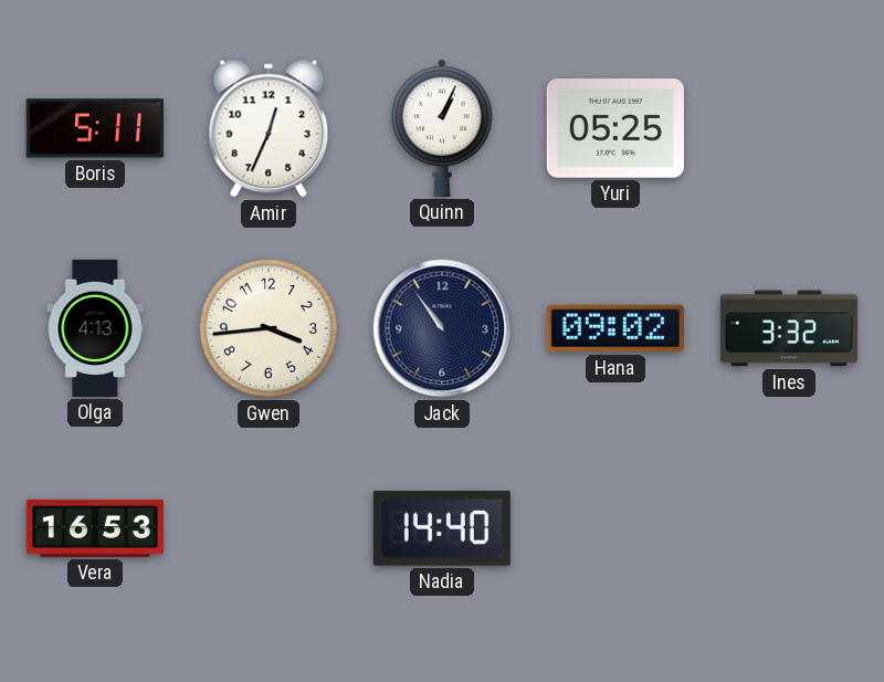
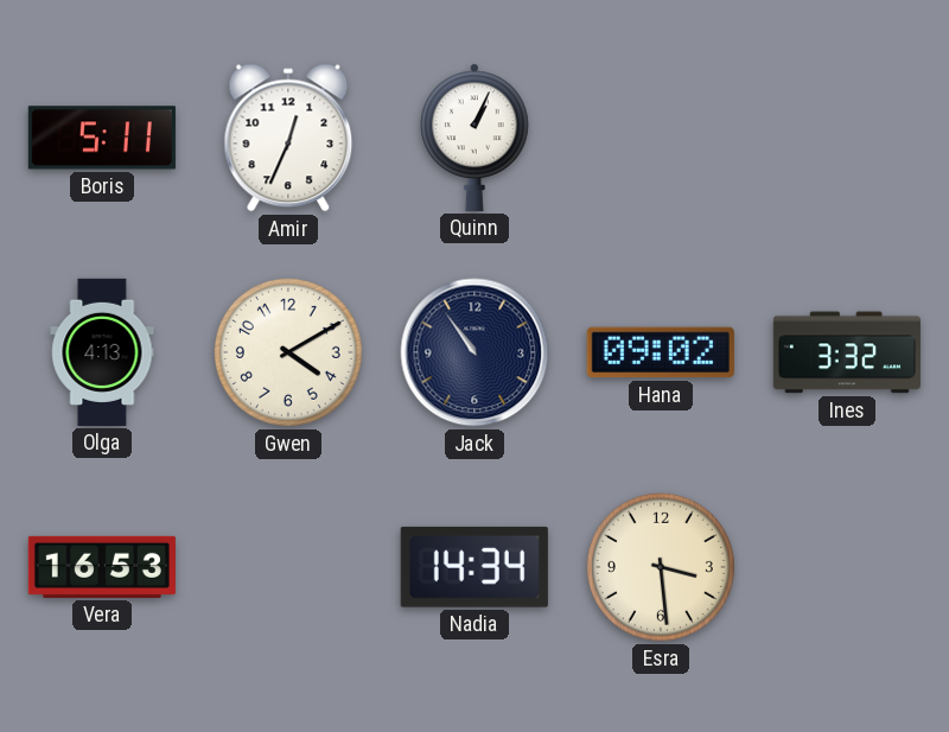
Yuri: 05:25 -> none (615, 129)
Gwen: 3:44 -> 4:10 (288, 352)
Nadia: 14:40 -> 14:34 (474, 567)
Esra: none -> 3:29 (661, 567)
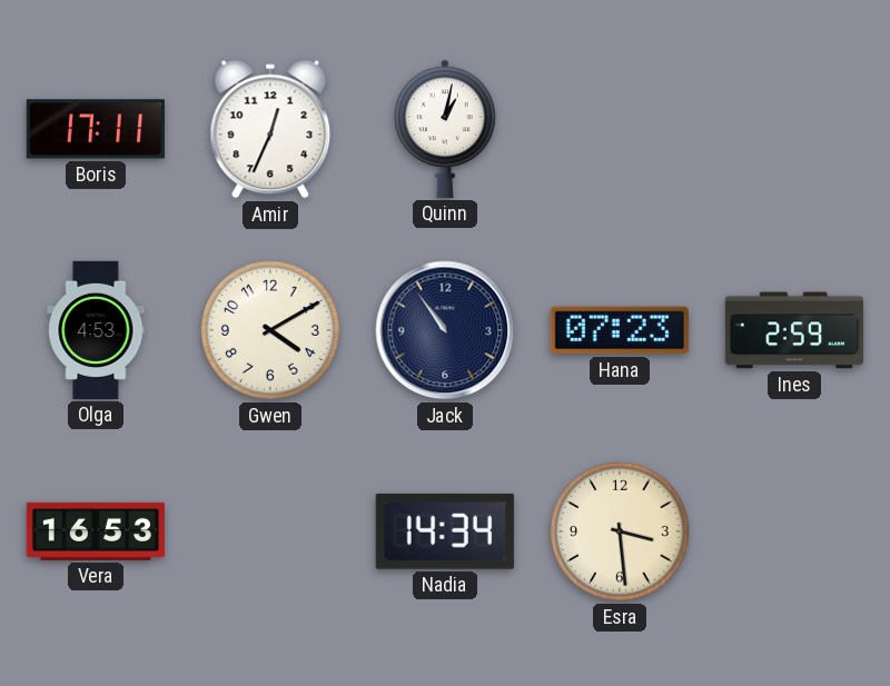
Boris: 5:11 -> 17:11 (96, 129)
Quinn: 1:04 -> 1:02 (446, 129)
Olga: 4:13 -> 4:53 (96, 330)
Hana: 09:02 -> 07:23 (620, 330)
Ines: 3:32 -> 2:59 (794, 330)
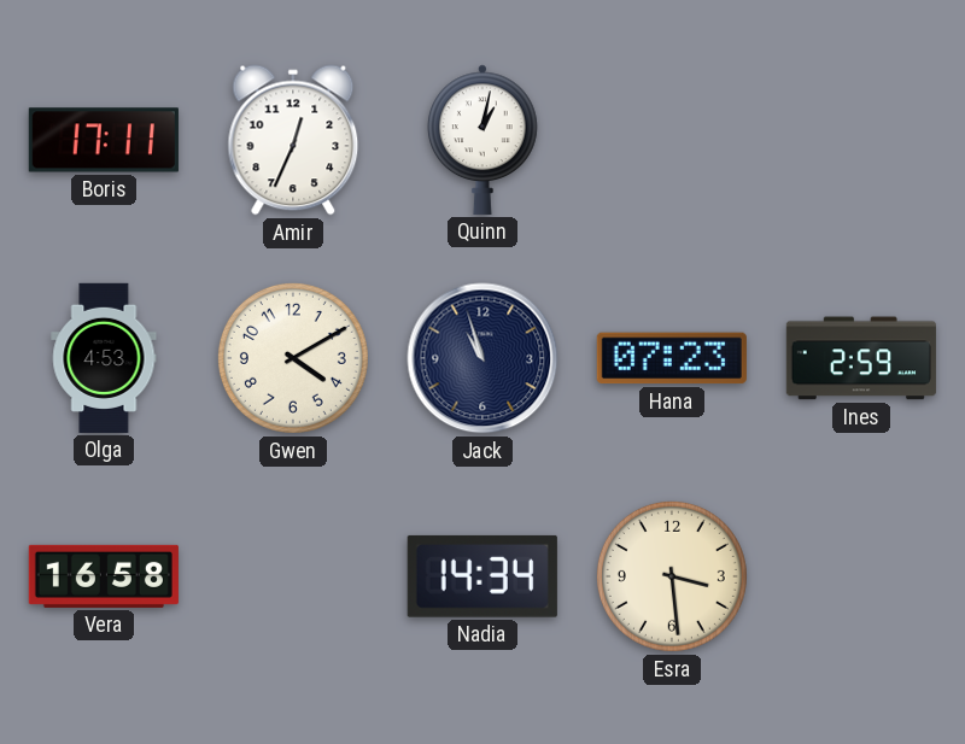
Jack: 10:54 -> 10:57 (482, 358)
Vera: 16:53 -> 16:58 (104, 576)
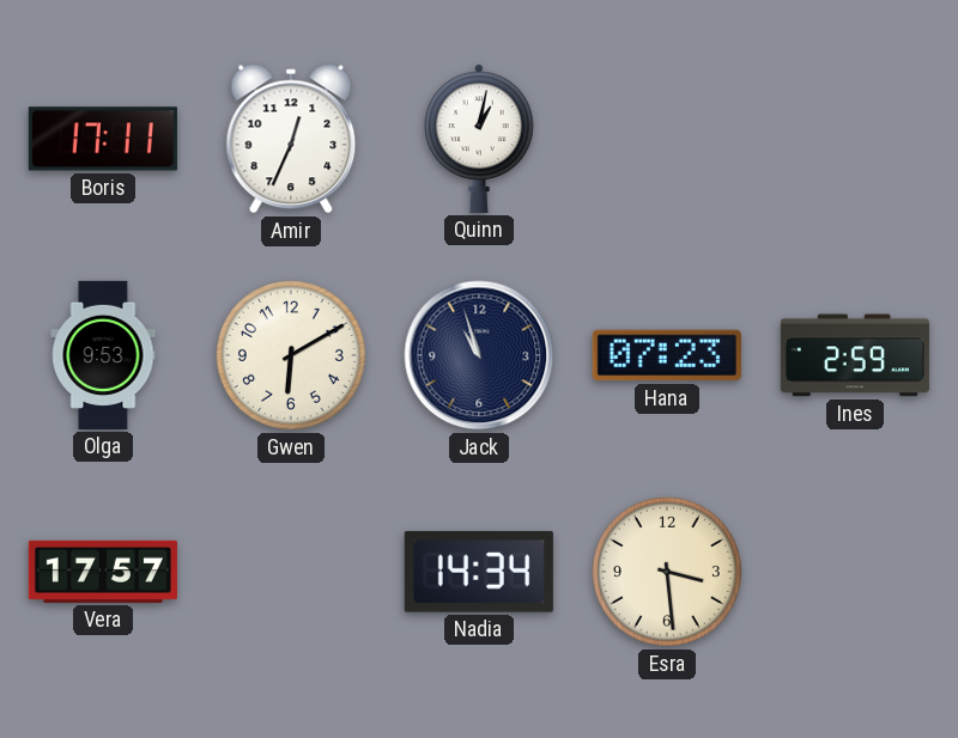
Olga: 4:53 -> 9:53 (103, 355)
Gwen: 4:10 -> 6:10 (291, 355)
Vera: 16:58 -> 17:57 (103, 572)
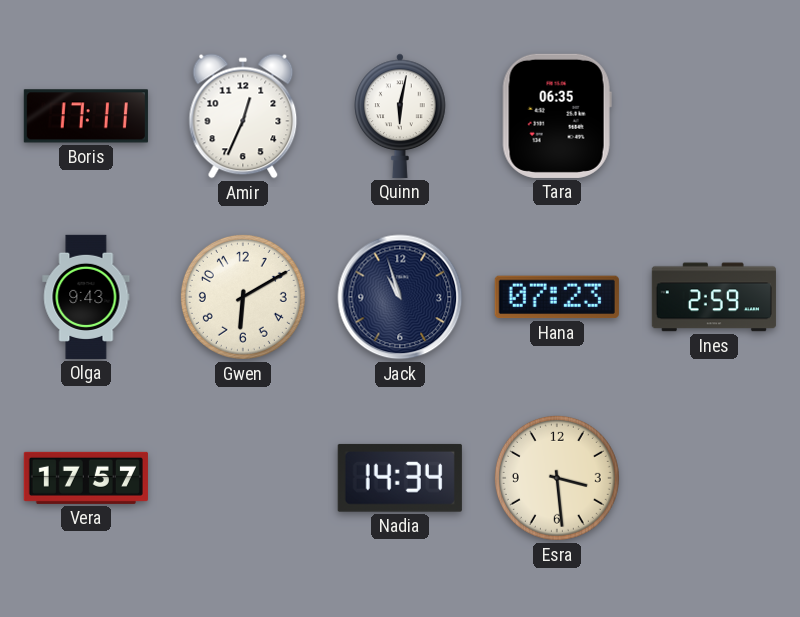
Quinn: 1:02 -> 6:02 (401, 116)
Tara: none -> 06:35 (557, 116)
Olga: 9:53 -> 9:43 (86, 297)
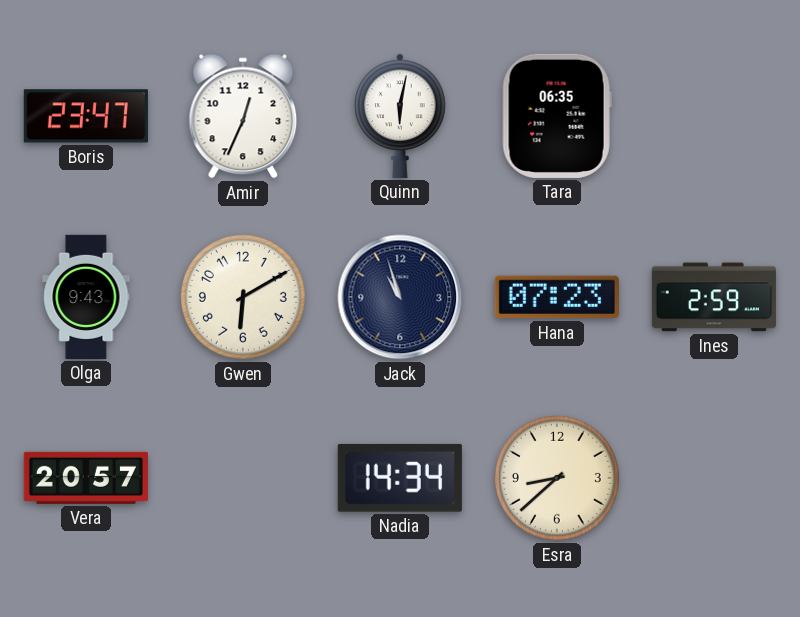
Boris: 17:11 -> 23:47 (86, 116)
Vera: 17:57 -> 20:57 (86, 478)
Esra: 3:29 -> 8:38 (557, 478)
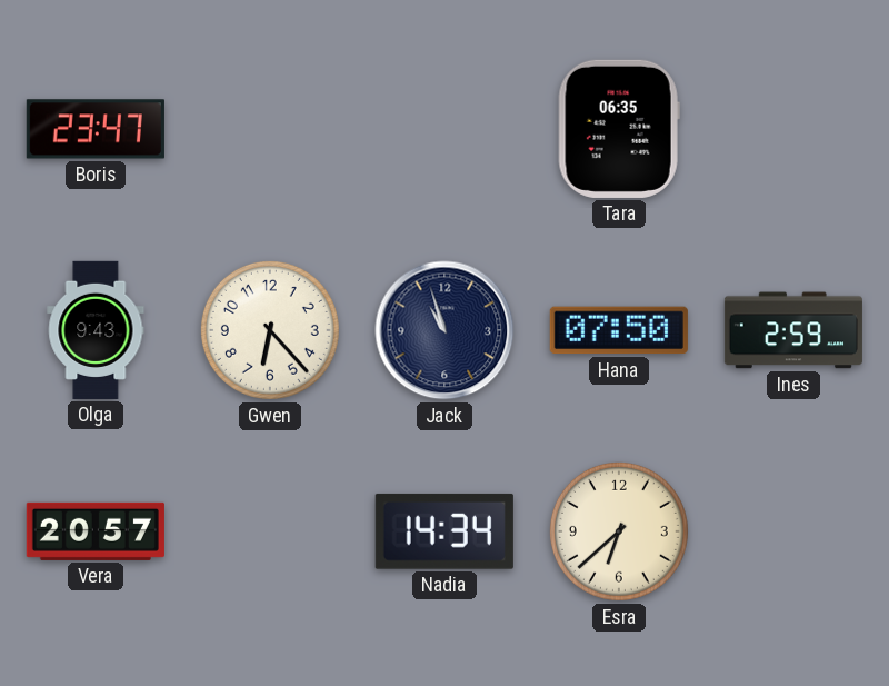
Amir: 12:34 -> none (243, 116)
Quinn: 6:02 -> none (401, 116)
Gwen: 6:10 -> 6:23 (270, 330)
Hana: 07:23 -> 07:50 (619, 330)
Esra: 8:38 -> 6:38 (619, 531)
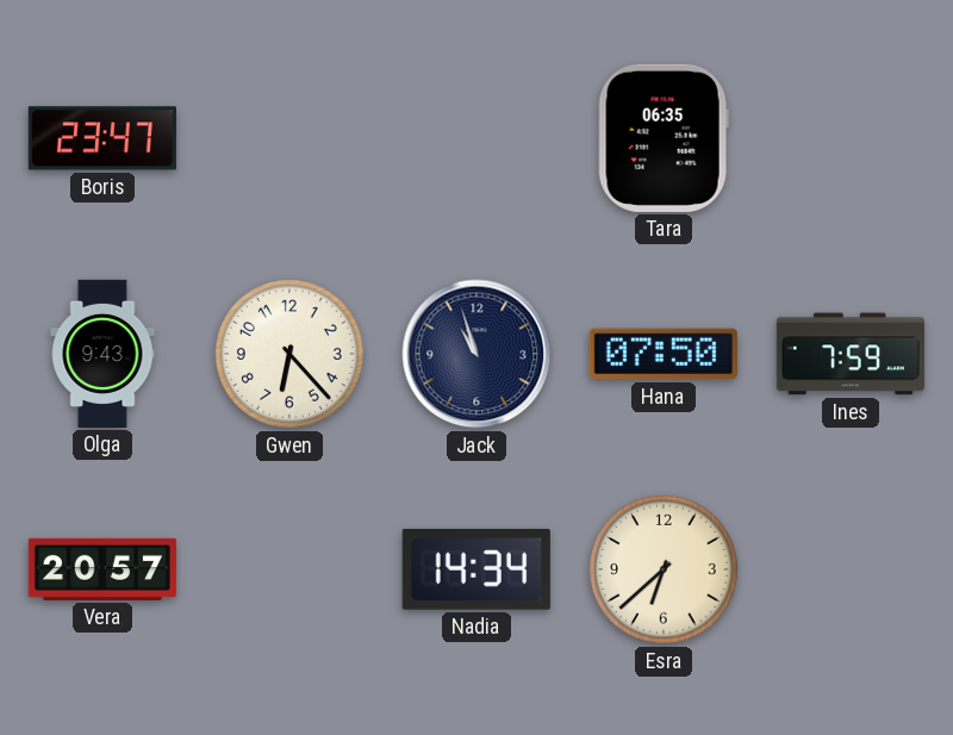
Ines: 2:59 -> 7:59 (851, 354)
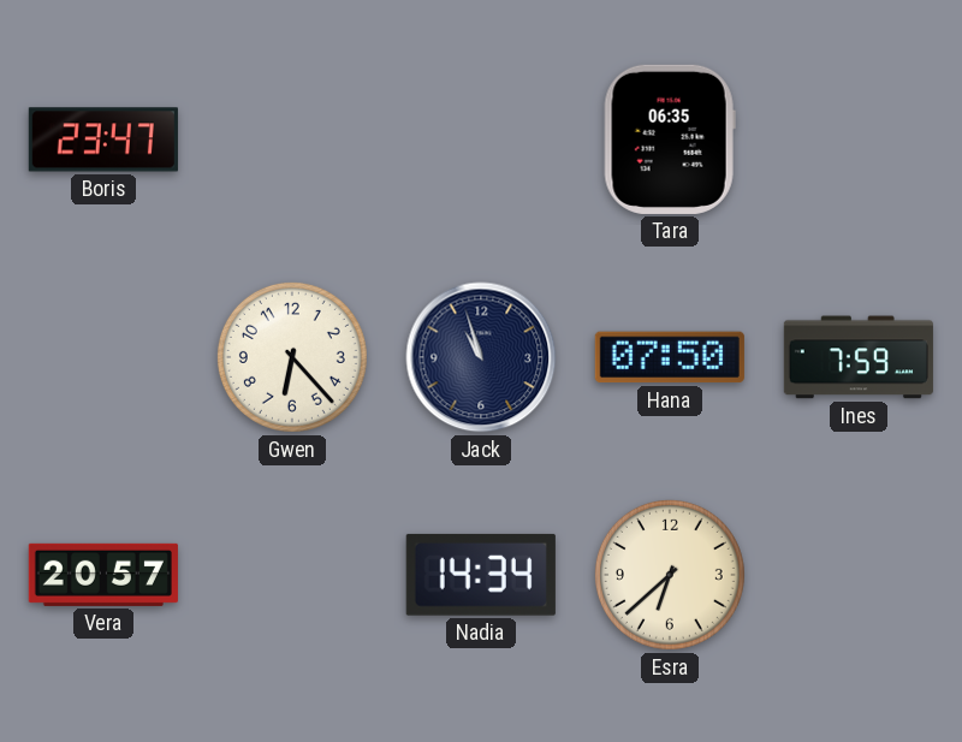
Olga: 9:43 -> none (102, 354)
